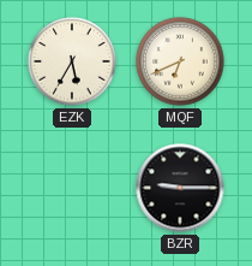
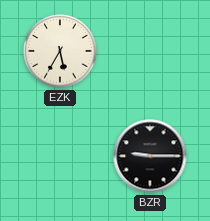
MQF: 6:41 -> none (180, 61)
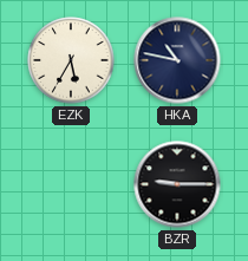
HKA: none -> 10:47 (177, 60)
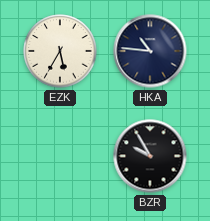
HKA: 10:47 -> 10:46 (150, 51)
BZR: 9:15 -> 9:55 (150, 156)
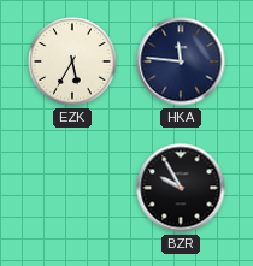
HKA: 10:46 -> 11:46 (181, 61)
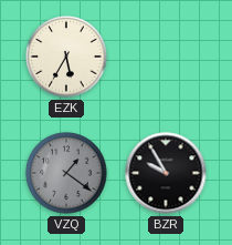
HKA: 11:46 -> none (181, 61)
VZQ: none -> 1:21 (66, 173)
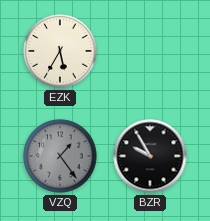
VZQ: 1:21 -> 1:24 (60, 156)
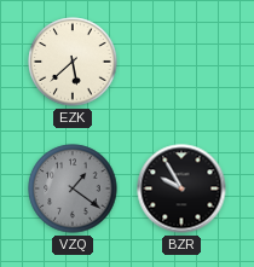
EZK: 5:35 -> 5:38 (73, 62)
VZQ: 1:24 -> 1:21 (73, 188)
